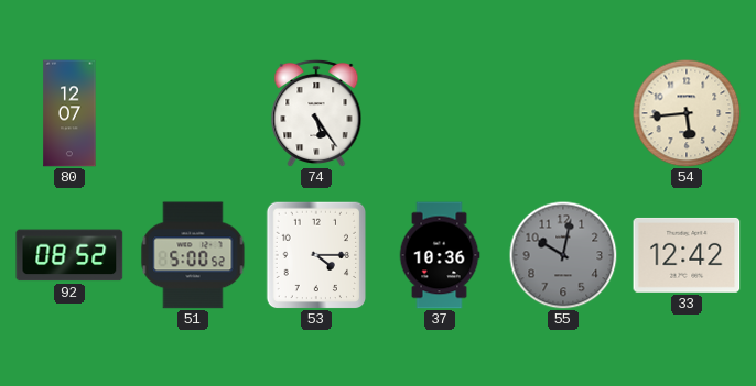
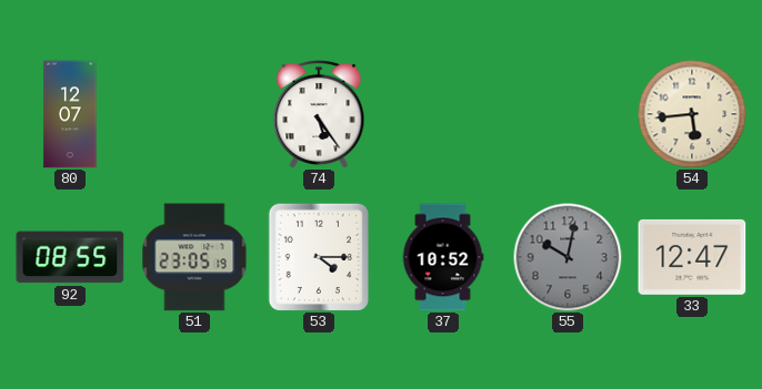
92: 08:52 -> 08:55 (70, 257)
51: 5:00 -> 23:05 (194, 257)
37: 10:36 -> 10:52 (443, 257)
33: 12:42 -> 12:47 (692, 257)
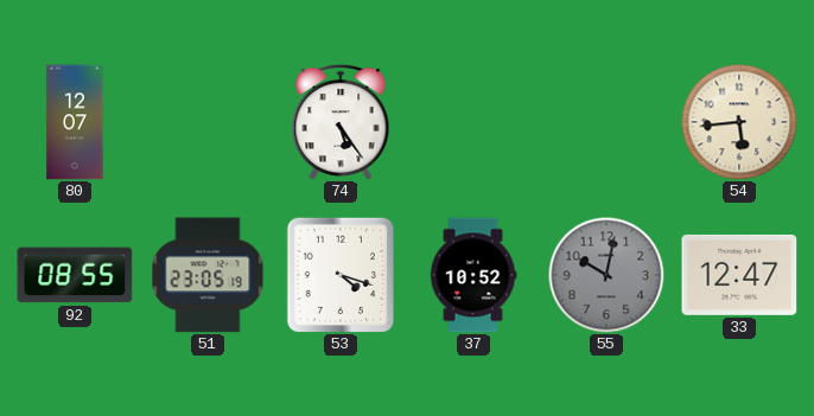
53: 4:15 -> 4:18 (341, 275)
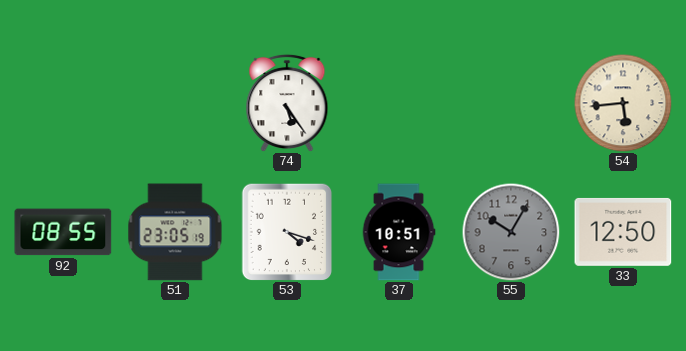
80: 12:07 -> none (75, 122)
37: 10:52 -> 10:51 (399, 232)
55: 10:02 -> 10:05 (511, 232)
33: 12:47 -> 12:50 (623, 232)
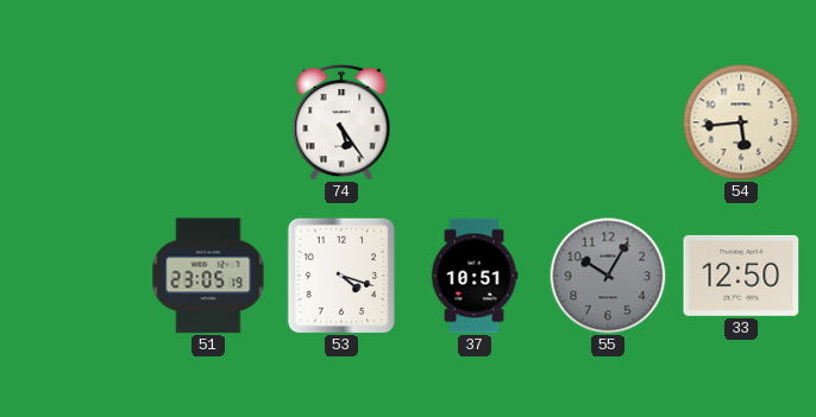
92: 08:55 -> none (63, 232)
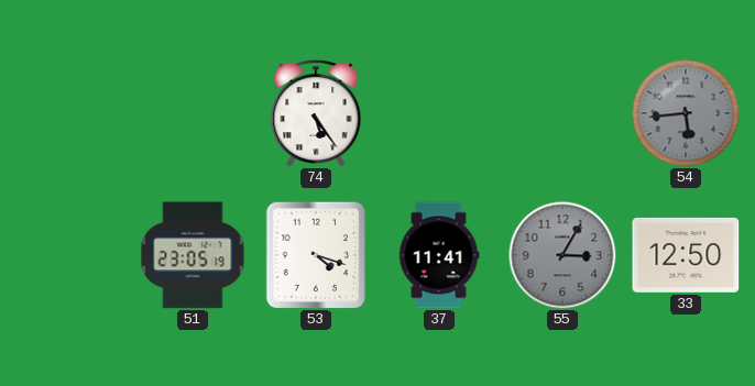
54 dial: cream -> grey (686, 113)
37: 10:51 -> 11:41 (439, 255)
55: 10:05 -> 3:05 (562, 255)
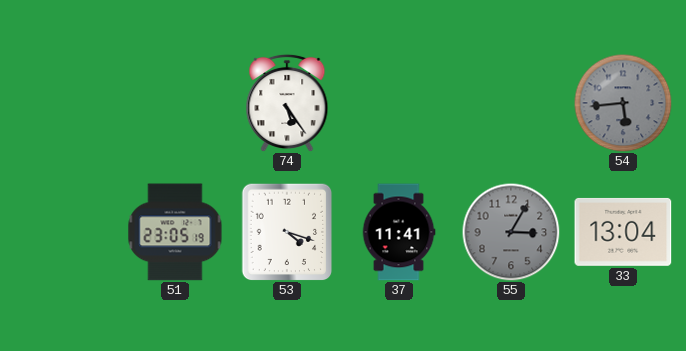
33: 12:50 -> 13:04 (623, 232)
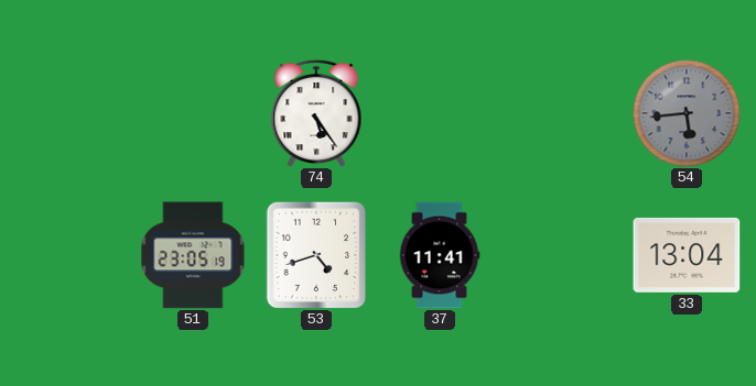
53: 4:18 -> 4:42 (316, 255)
55: 3:05 -> none (511, 232)
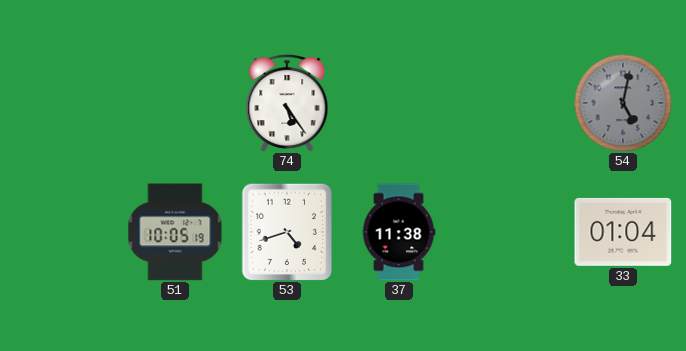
54: 5:44 -> 5:02 (623, 103)
51: 23:05 -> 10:05 (175, 232)
37: 11:41 -> 11:38 (399, 232)
33: 13:04 -> 01:04 (623, 232)
